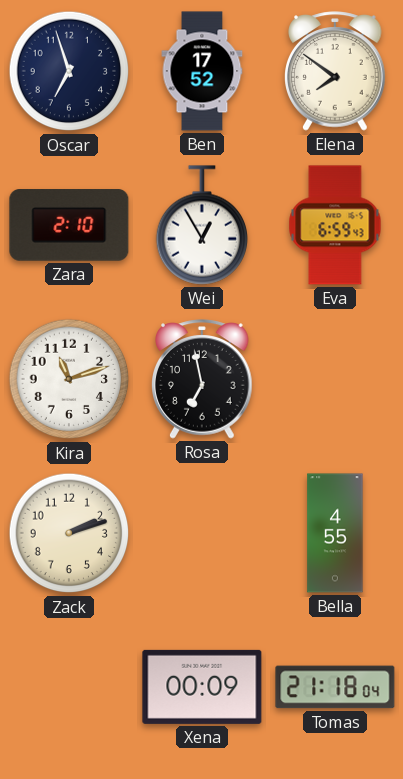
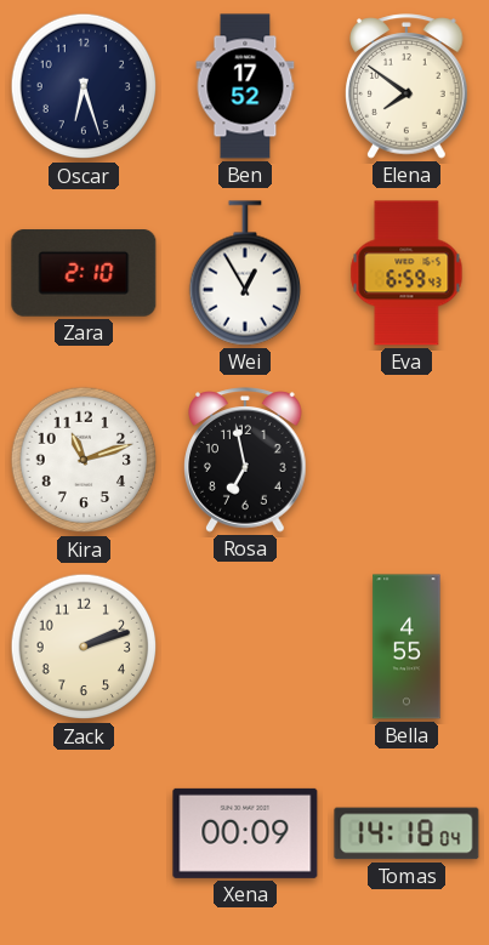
Oscar: 6:57 -> 6:27 (84, 86)
Tomas: 21:18 -> 14:18 (406, 833)
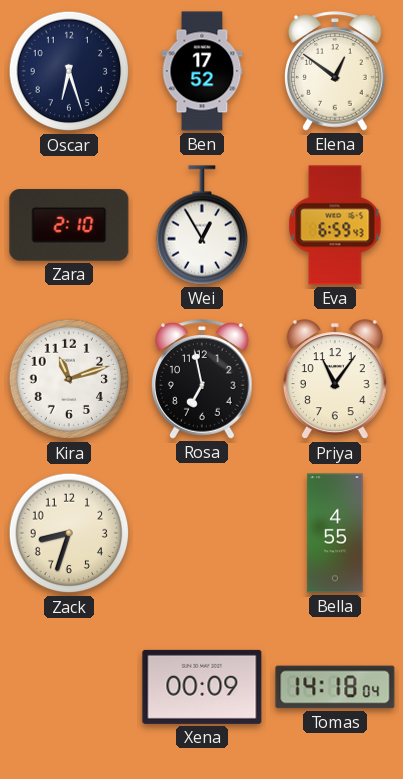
Elena: 7:51 -> 12:51 (335, 71)
Priya: none -> 11:06 (335, 380)
Zack: 2:12 -> 8:33 (69, 533)
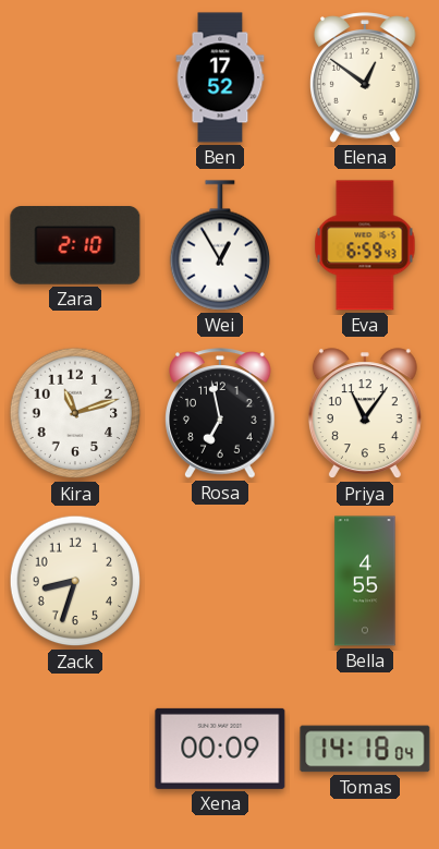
Oscar: 6:27 -> none (69, 71)
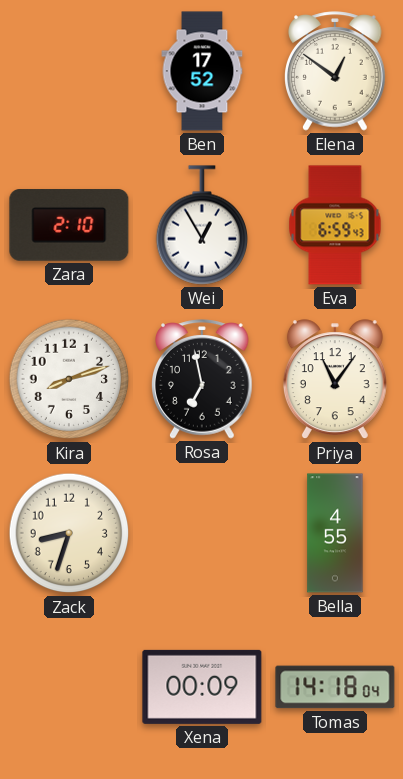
Kira: 11:12 -> 8:12 (69, 379)
